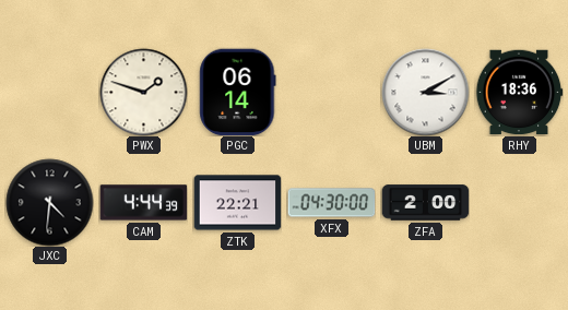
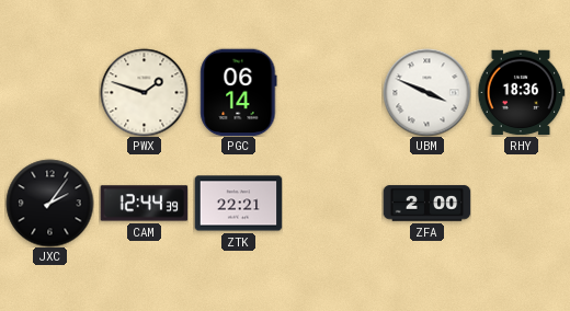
UBM: 3:10 -> 3:49 (426, 92)
JXC: 4:31 -> 2:06 (49, 203)
CAM: 4:44 -> 12:44 (144, 204)
XFX: 04:30 -> none (331, 203)
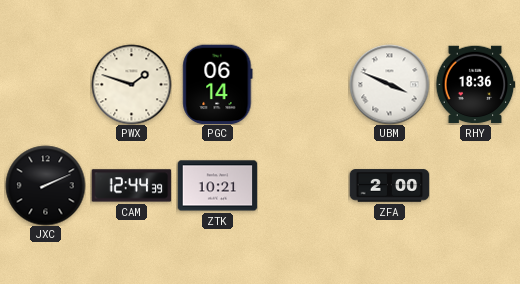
JXC: 2:06 -> 2:11 (45, 185)
ZTK: 22:21 -> 10:21 (217, 186)
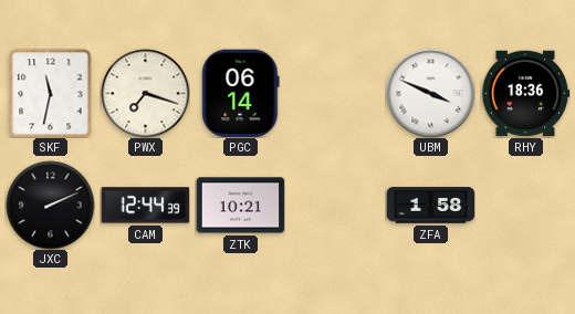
SKF: none -> 11:32 (51, 93)
PWX: 1:48 -> 7:18 (145, 93)
ZFA: 2:00 -> 1:58 (430, 206)
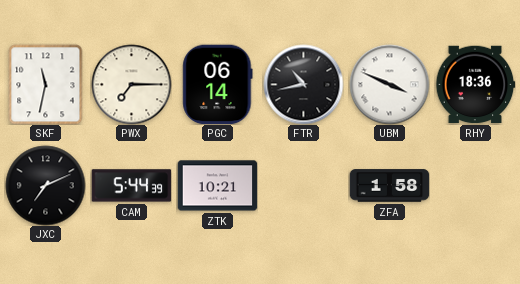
PWX: 7:18 -> 7:15 (131, 84)
FTR: none -> 10:43 (303, 84)
JXC: 2:11 -> 7:11 (45, 185)
CAM: 12:44 -> 5:44 (131, 186)
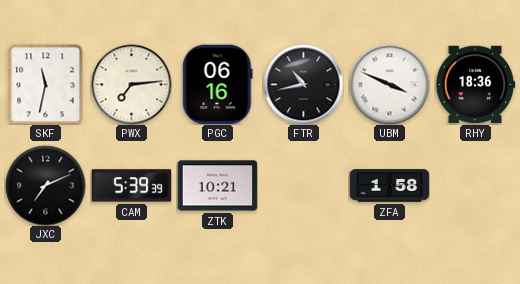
PWX: 7:15 -> 7:14 (131, 84)
PGC: 06:14 -> 06:16 (218, 84)
CAM: 5:44 -> 5:39 (131, 186)
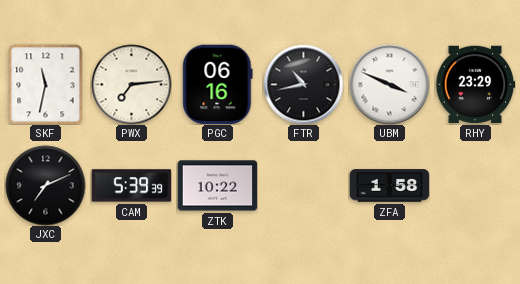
RHY: 18:36 -> 23:29 (475, 85)
ZTK: 10:21 -> 10:22 (217, 186)
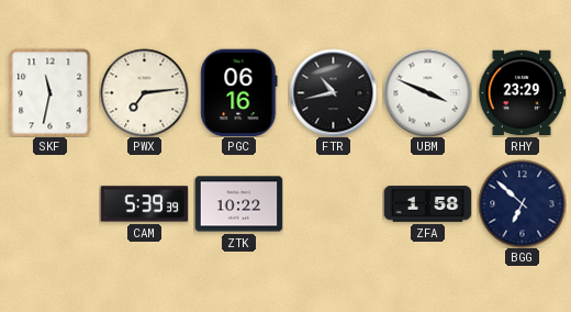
JXC: 7:11 -> none (45, 185)
BGG: none -> 6:52 (522, 203)
